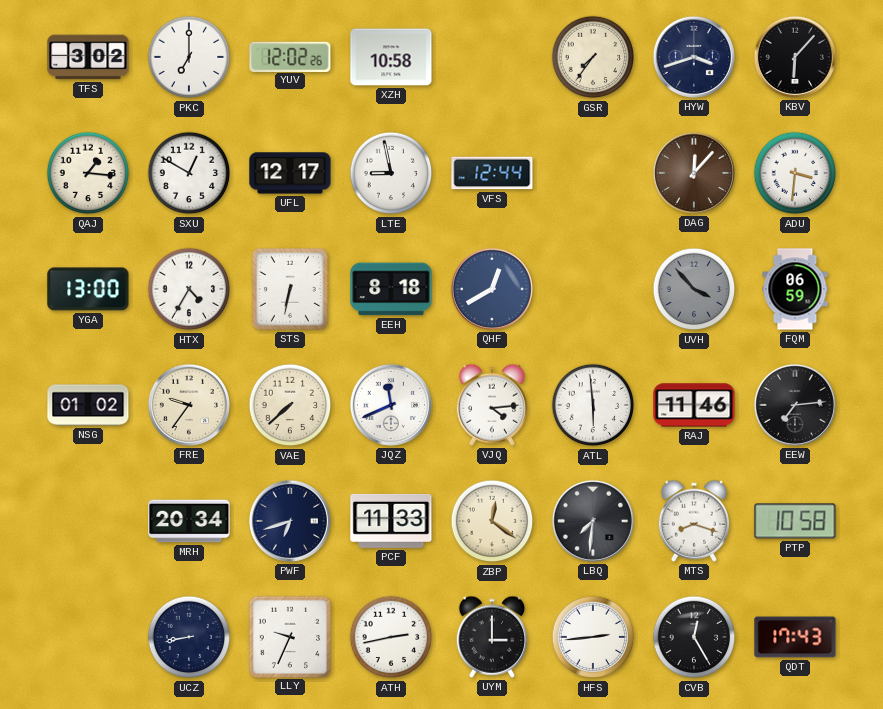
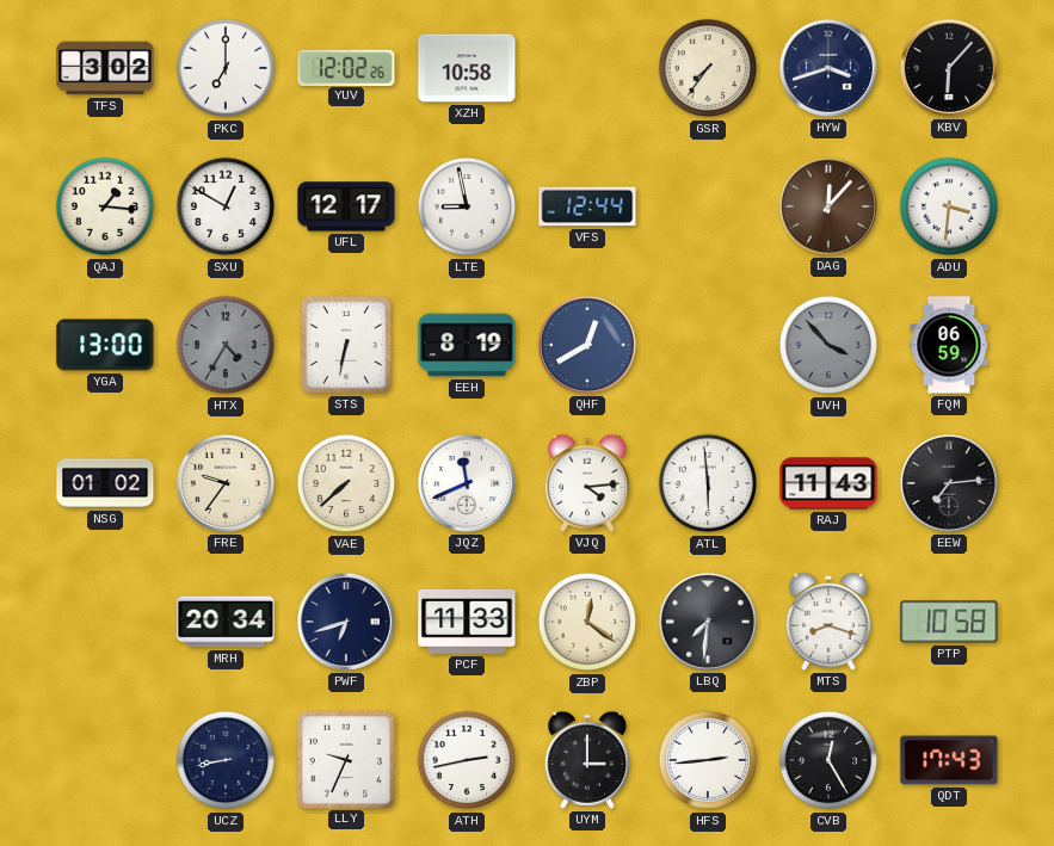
HTX dial: white -> grey (226, 345)
EEH: 8:18 -> 8:19 (467, 345)
RAJ: 11:46 -> 11:43 (828, 483)
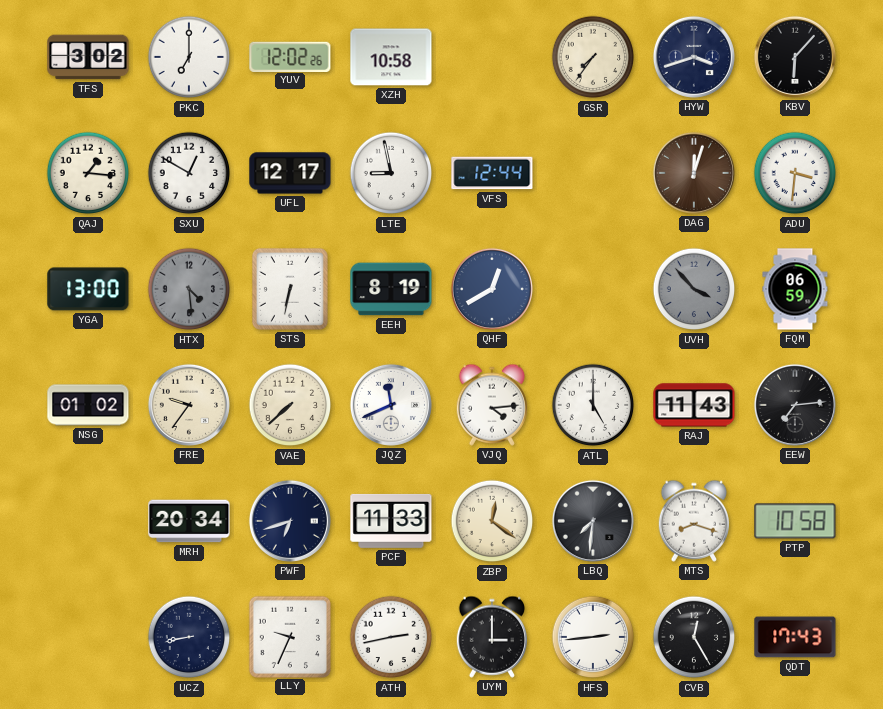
DAG: 12:07 -> 12:03 (694, 173)
HTX: 4:35 -> 4:29 (189, 289)
ATL: 5:59 -> 5:00 (593, 405)
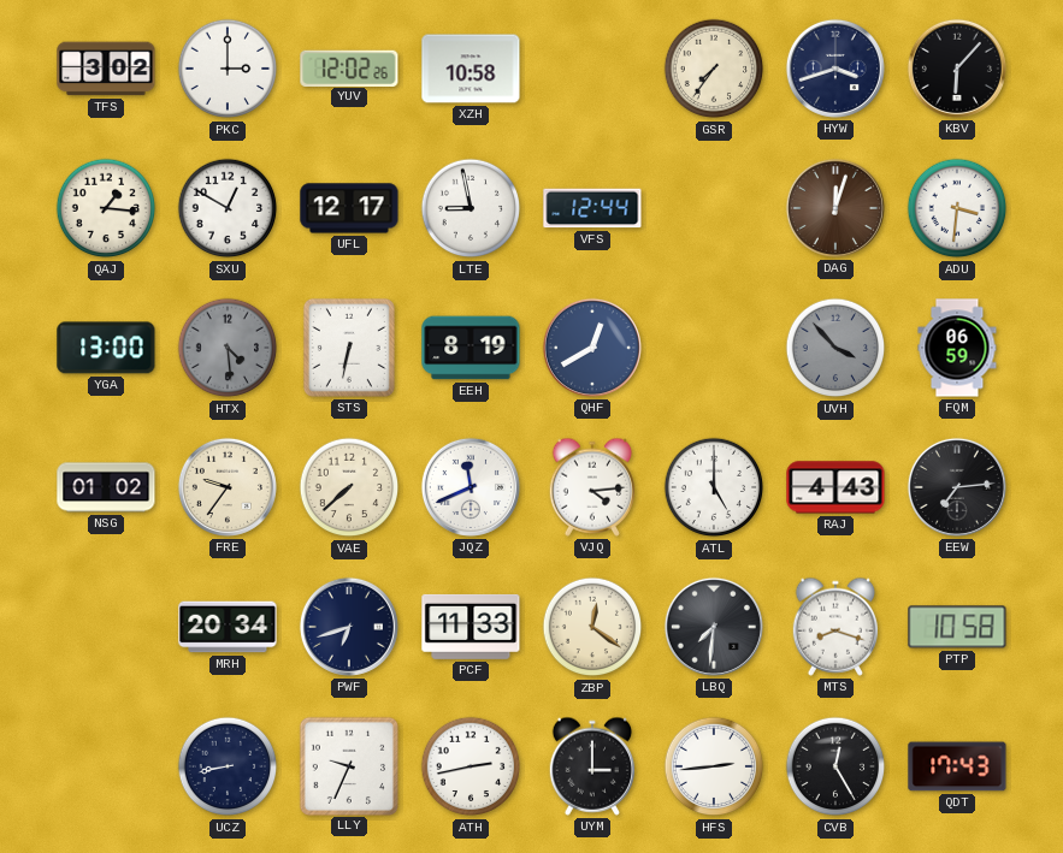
PKC: 7:00 -> 3:00 (228, 69)
RAJ: 11:43 -> 4:43 (835, 487)
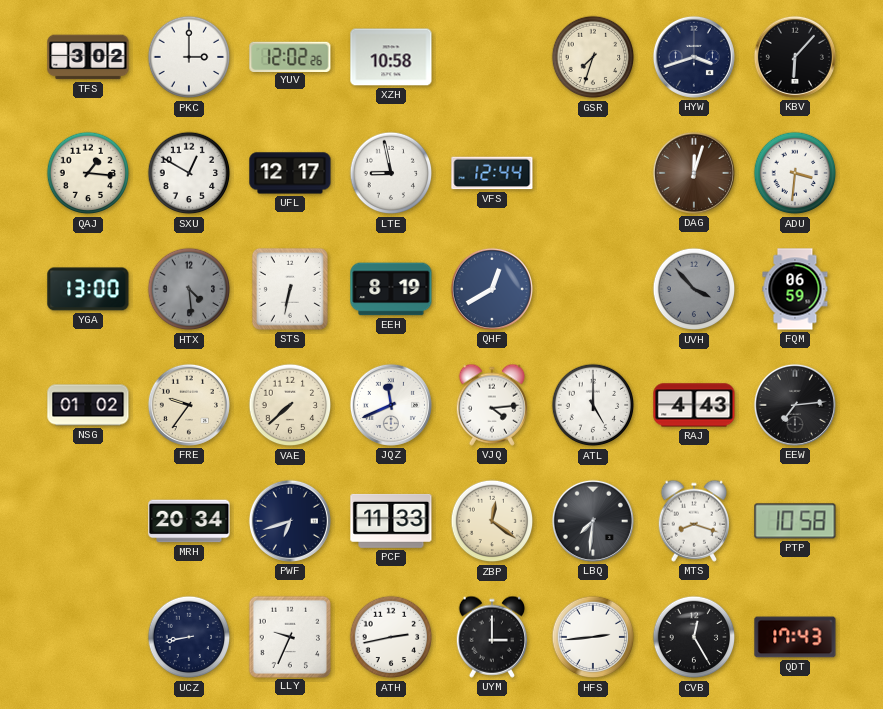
GSR: 7:36 -> 7:33 (593, 57)
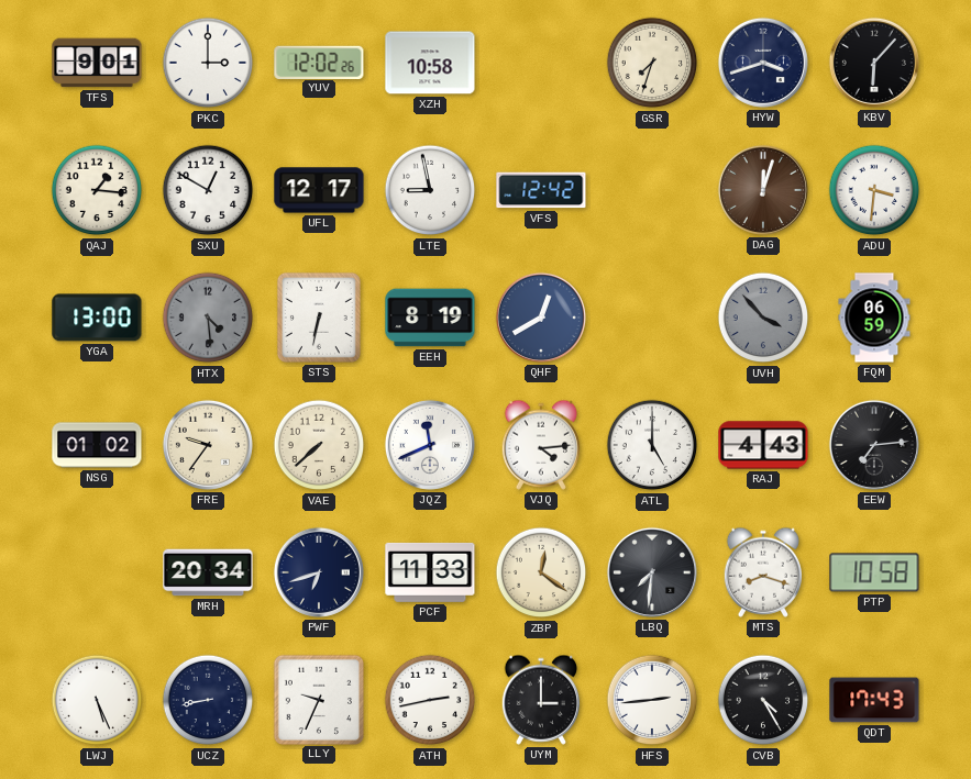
TFS: 3:02 -> 9:01 (97, 63)
VFS: 12:44 -> 12:42 (541, 190)
LWJ: none -> 5:26 (97, 700)
CVB: 12:25 -> 4:25 (763, 700)
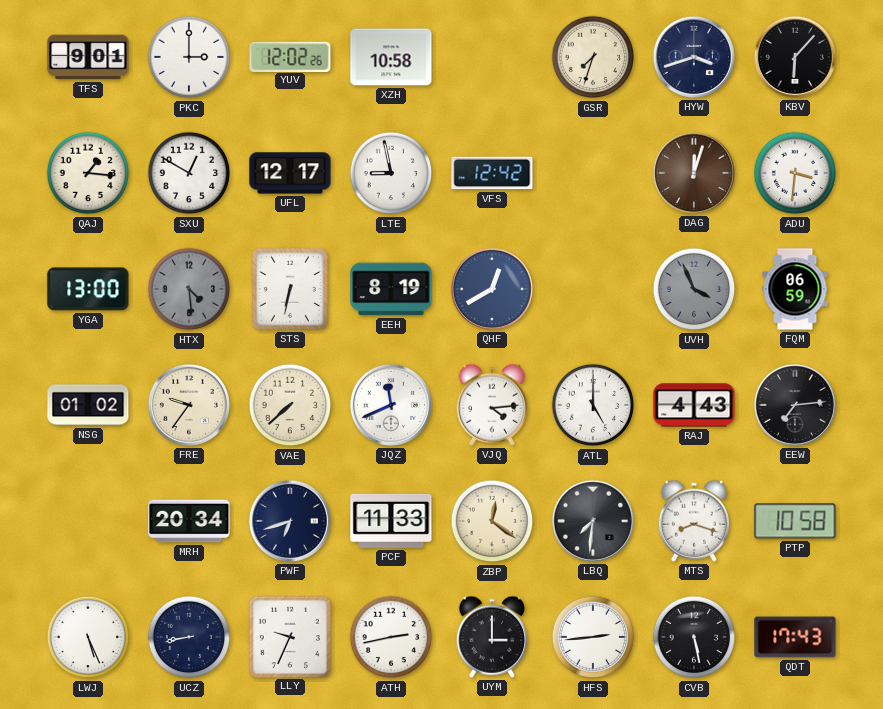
UVH: 3:53 -> 3:56 (694, 289)
CVB: 4:25 -> 5:28 (694, 637)
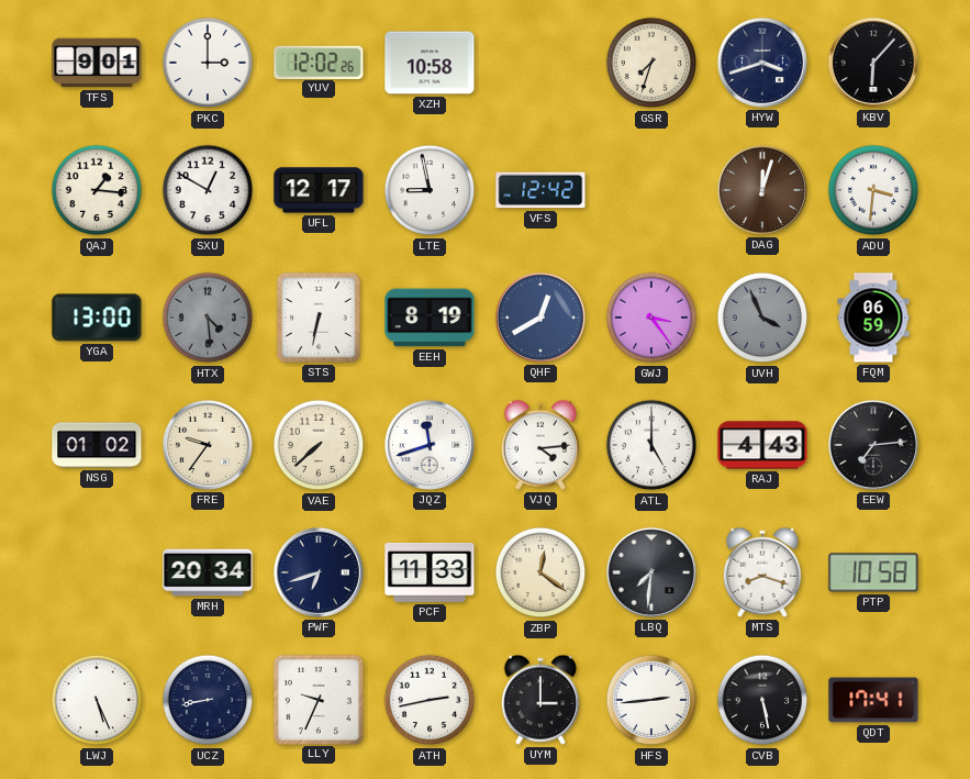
GWJ: none -> 3:24 (651, 318)
JQZ: 11:41 -> 11:42 (430, 445)
QDT: 17:43 -> 17:41 (873, 700)
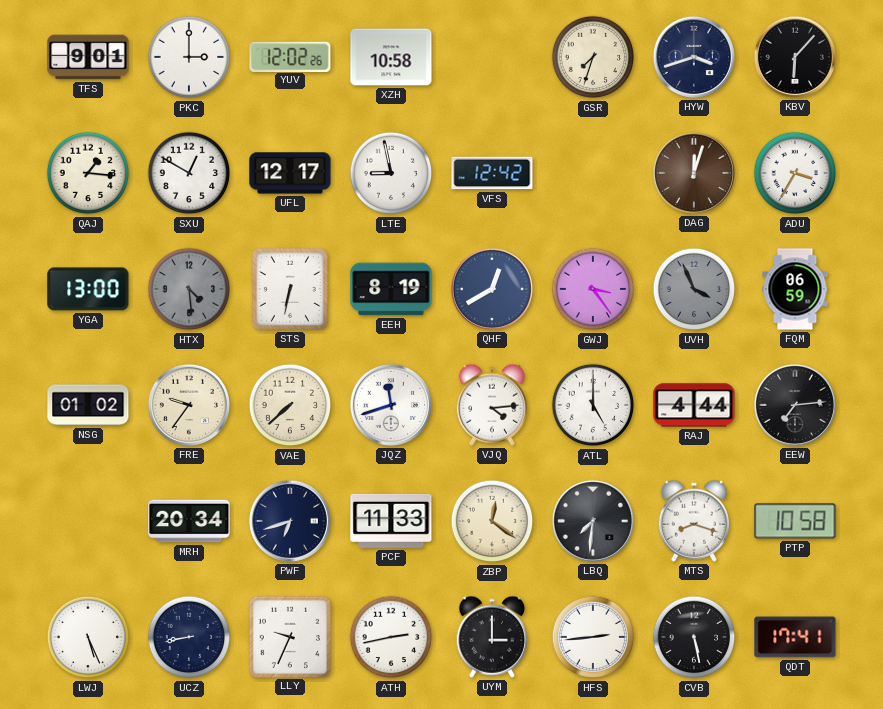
ADU: 3:31 -> 3:35 (795, 173)
RAJ: 4:43 -> 4:44 (694, 405)
